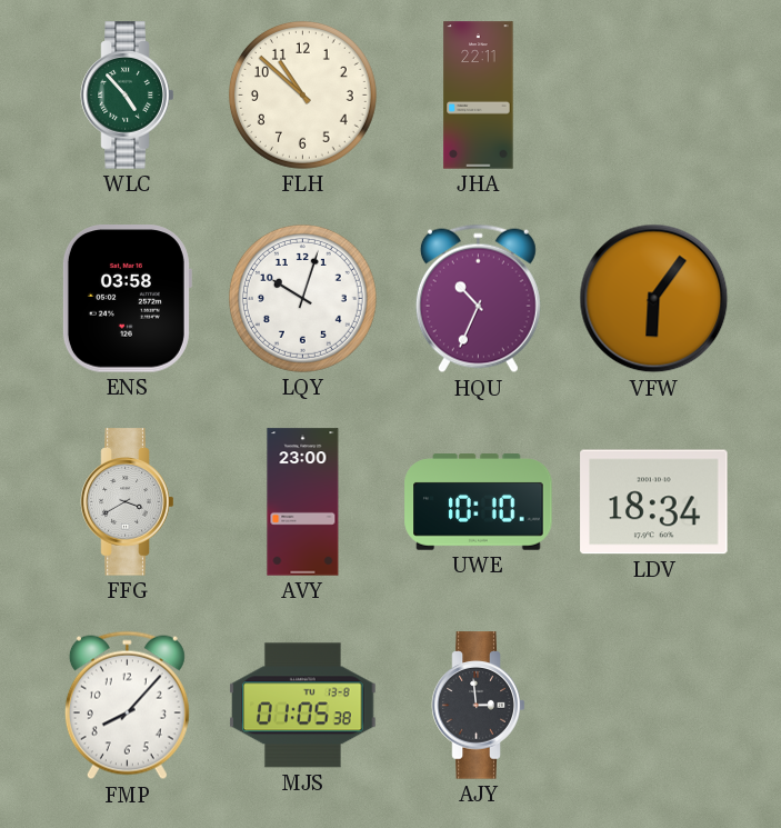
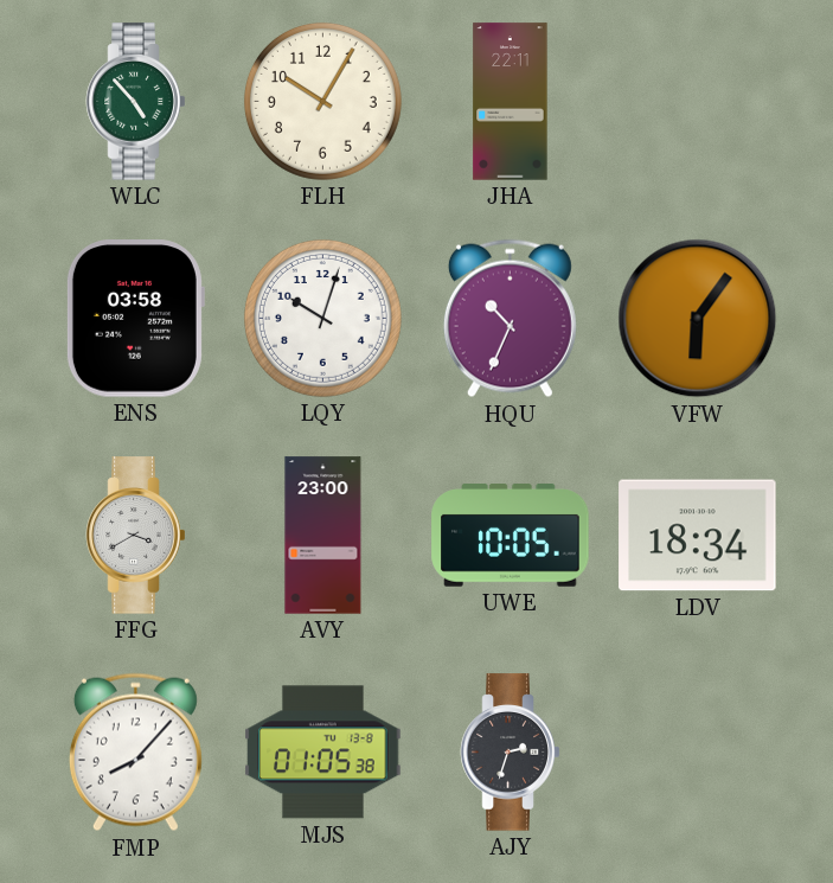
FLH: 10:52 -> 10:05 (322, 101)
UWE: 10:10 -> 10:05 (511, 536)
AJY: 2:59 -> 2:33 (511, 753)
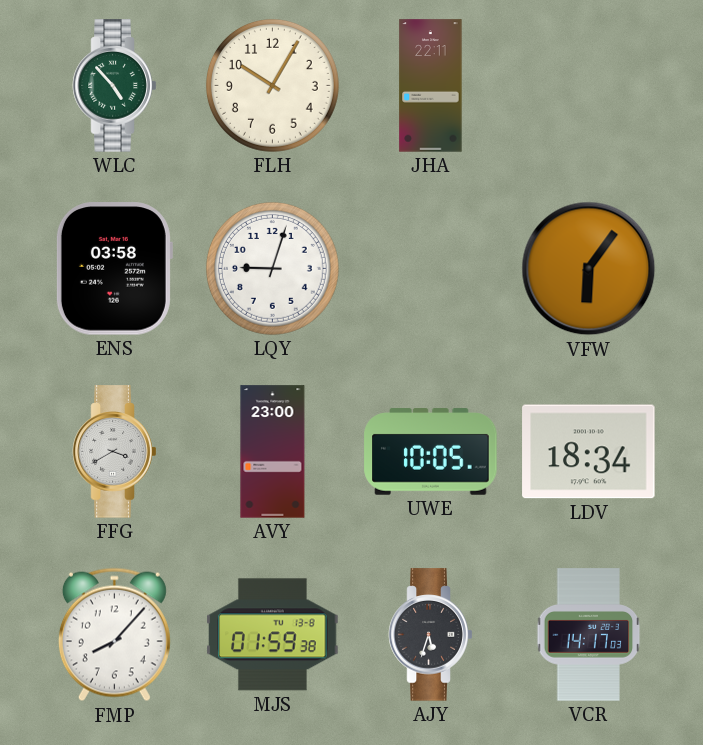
LQY: 10:03 -> 9:03 (272, 268)
HQU: 10:34 -> none (510, 319)
MJS: 01:05 -> 01:59 (273, 635)
AJY: 2:33 -> 5:33 (431, 635)
VCR: none -> 14:17 (589, 635)
